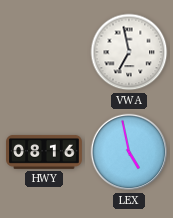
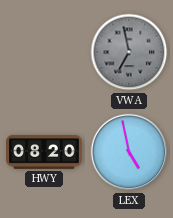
VWA dial: white -> grey (129, 52)
HWY: 08:16 -> 08:20 (44, 152)
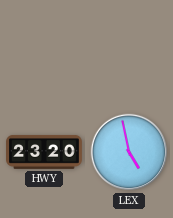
VWA: 6:58 -> none (129, 52)
HWY: 08:20 -> 23:20 (44, 152)
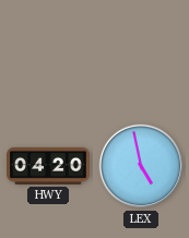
HWY: 23:20 -> 04:20 (48, 166)
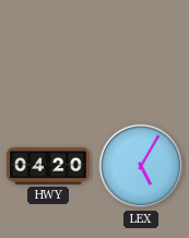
LEX: 4:58 -> 5:05 (141, 166)
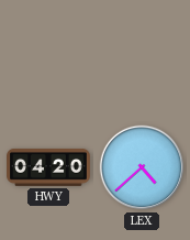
LEX: 5:05 -> 4:38 (142, 167)
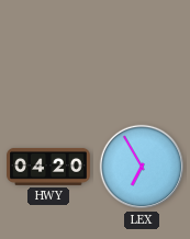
LEX: 4:38 -> 6:55 (142, 167)
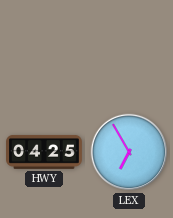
HWY: 04:20 -> 04:25 (44, 152)
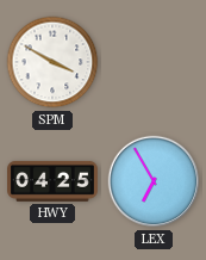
SPM: none -> 3:50 (52, 62)
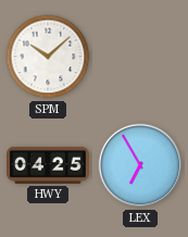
SPM: 3:50 -> 10:08 (48, 57)
